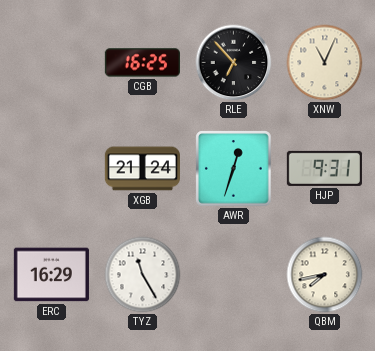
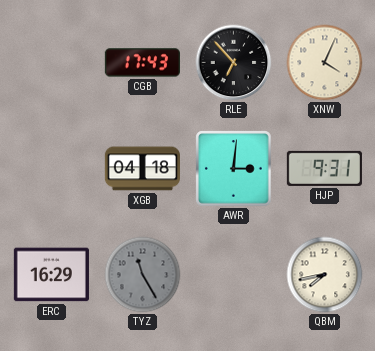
CGB: 16:25 -> 17:43 (142, 63)
XNW: 11:04 -> 4:04 (325, 63)
XGB: 21:24 -> 04:18 (142, 169)
AWR: 12:33 -> 3:01 (234, 169)
TYZ dial: white -> grey (143, 275)
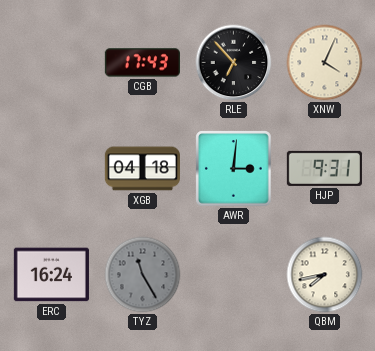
ERC: 16:29 -> 16:24 (51, 275)
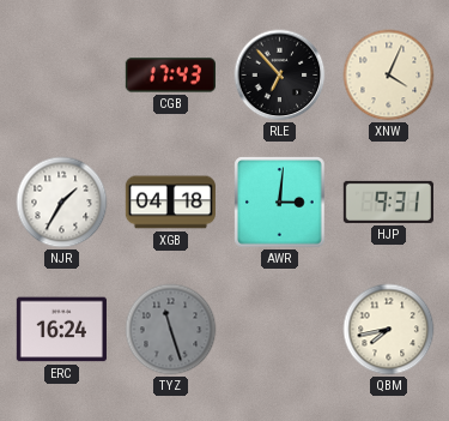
NJR: none -> 1:35 (62, 203)
TYZ: 11:25 -> 11:27 (171, 330)
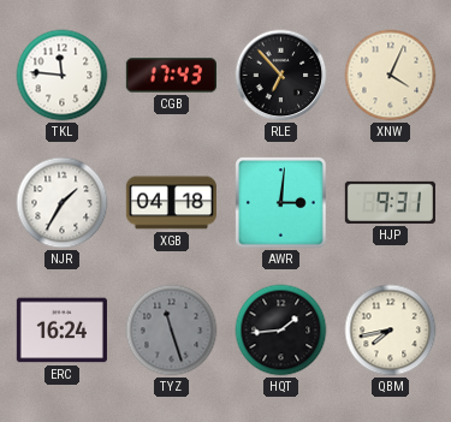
TKL: none -> 11:46 (63, 76)
HQT: none -> 1:44 (281, 331)
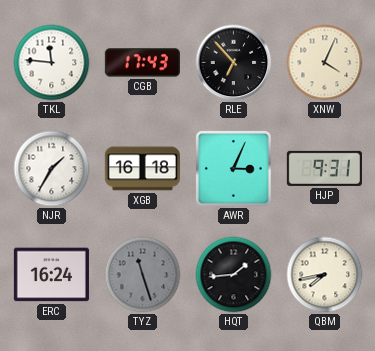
XGB: 04:18 -> 16:18 (142, 169)
AWR: 3:01 -> 3:04 (234, 169)
